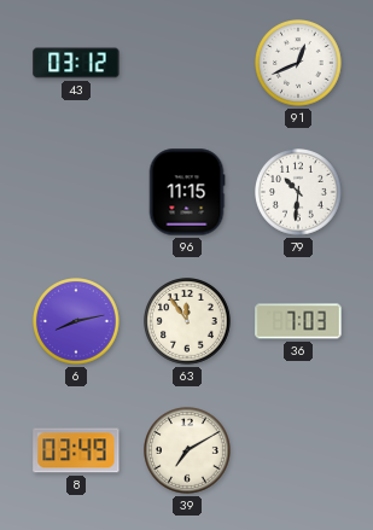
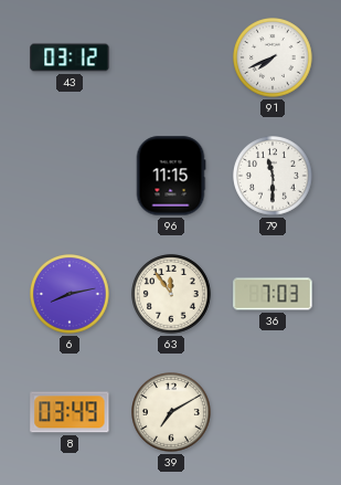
91: 12:41 -> 7:41 (274, 59)
79: 10:31 -> 11:30 (274, 177)
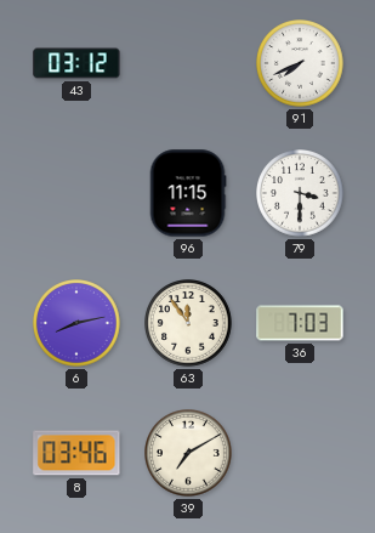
79: 11:30 -> 3:30 (301, 194)
8: 03:49 -> 03:46 (76, 453)
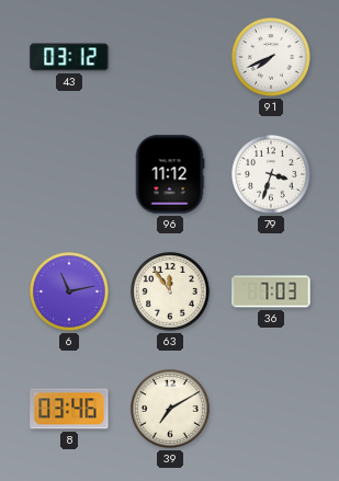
96: 11:15 -> 11:12 (170, 174)
79: 3:30 -> 3:33 (272, 175)
6: 8:13 -> 11:13 (70, 293)
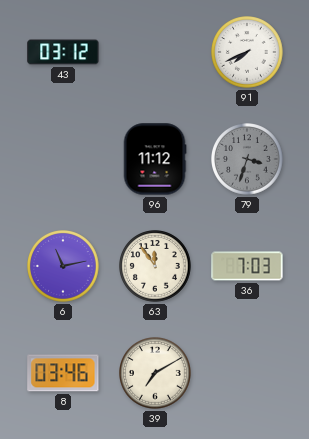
79 dial: white -> grey (248, 160)
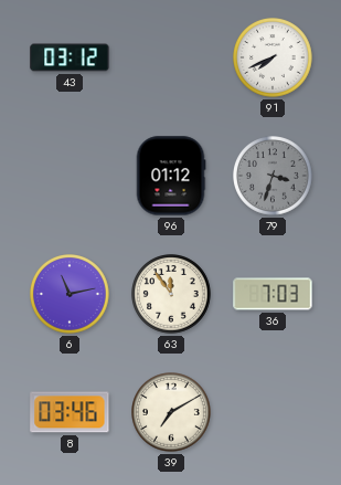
96: 11:12 -> 01:12 (171, 176)
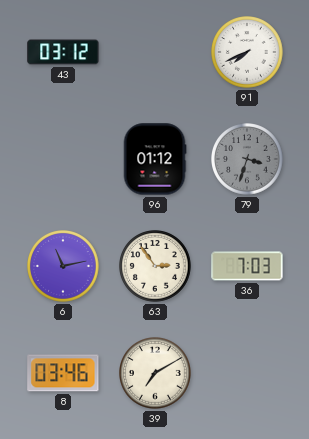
63: 11:54 -> 2:54 (156, 267)
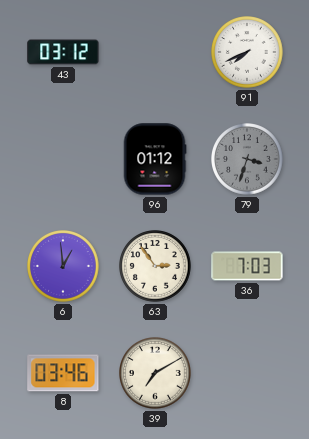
6: 11:13 -> 12:59 (64, 267)
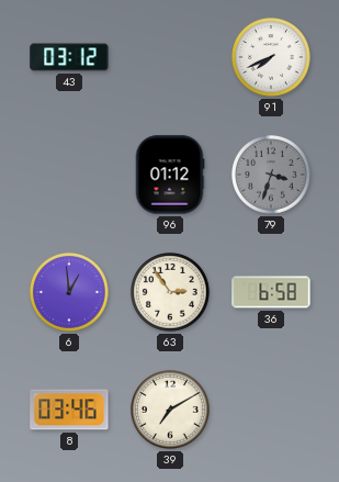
36: 7:03 -> 6:58 (271, 292)
